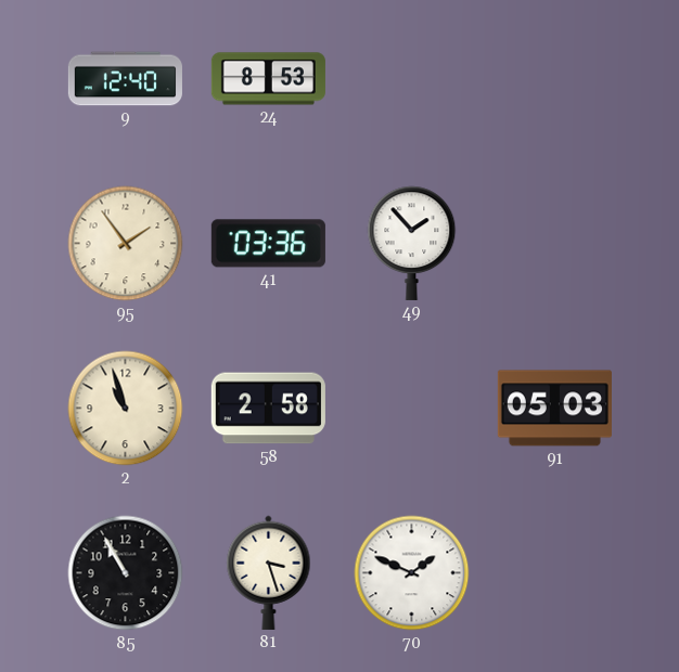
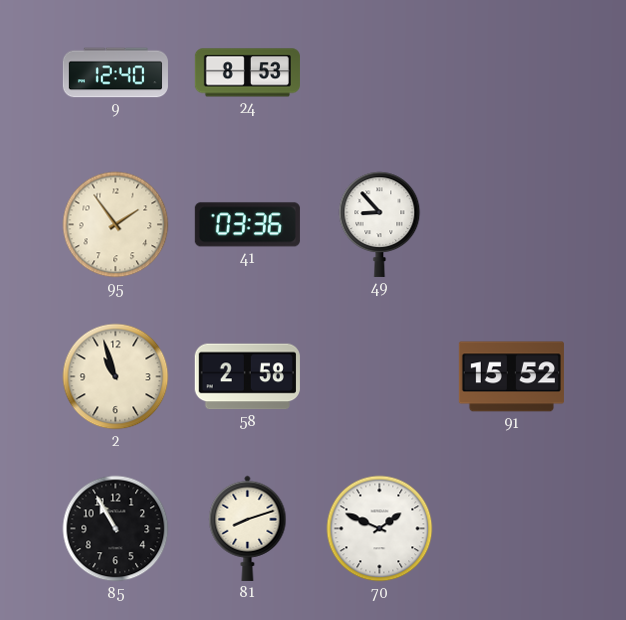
49: 1:53 -> 8:53 (380, 224)
91: 05:03 -> 15:52 (511, 377)
81: 3:27 -> 8:12 (248, 528)
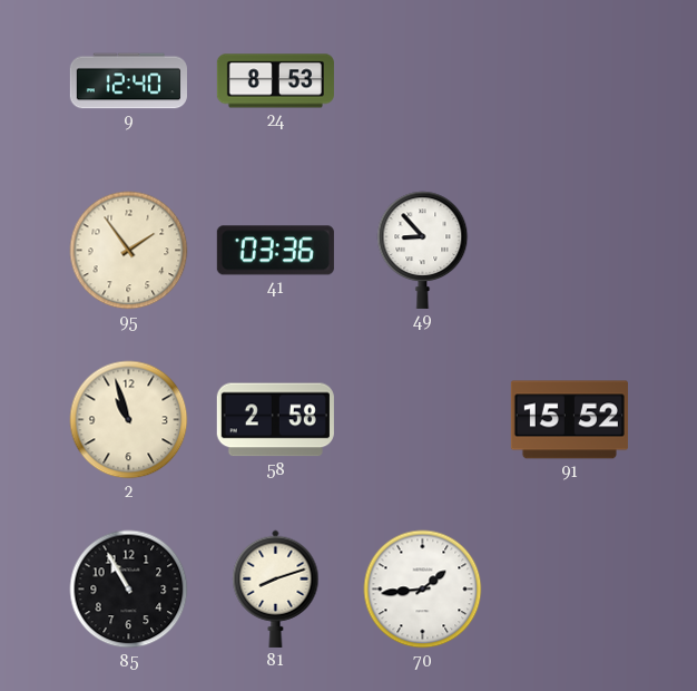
70: 1:49 -> 1:44 (423, 590)
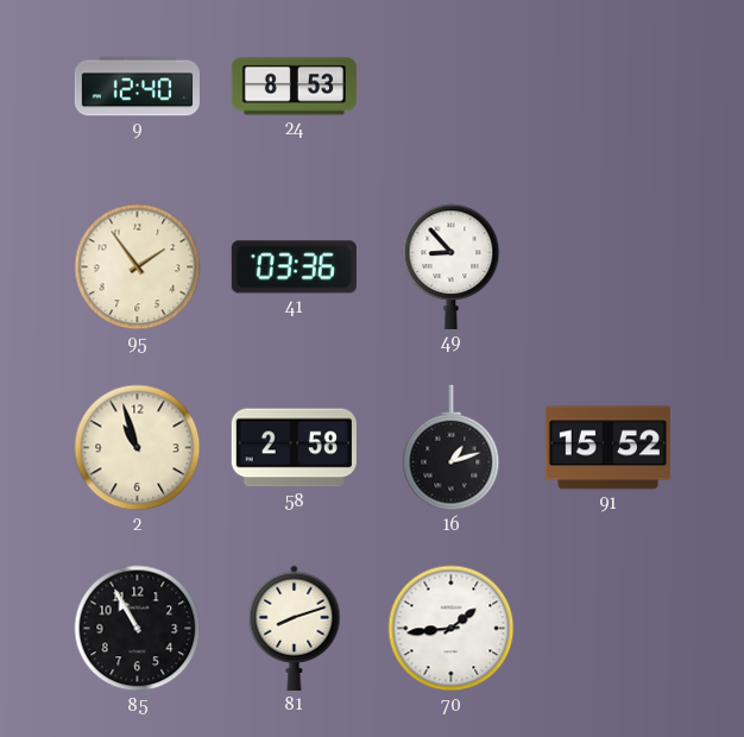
16: none -> 1:12 (452, 448)
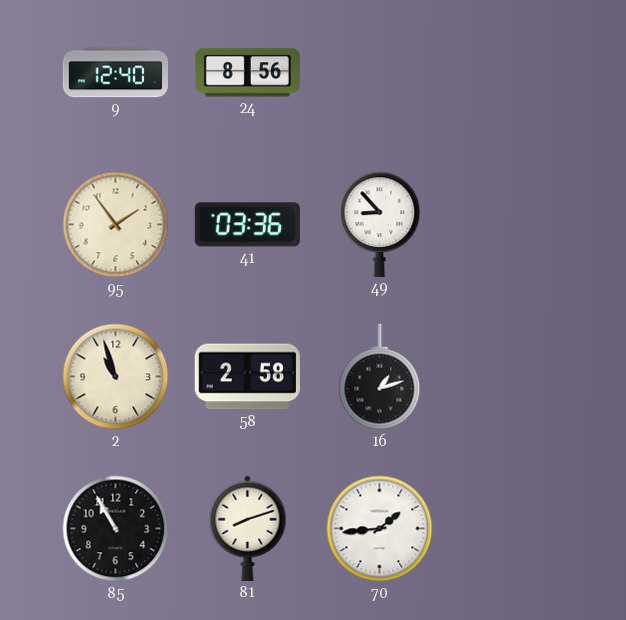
24: 8:53 -> 8:56 (247, 73)
91: 15:52 -> none (607, 448)
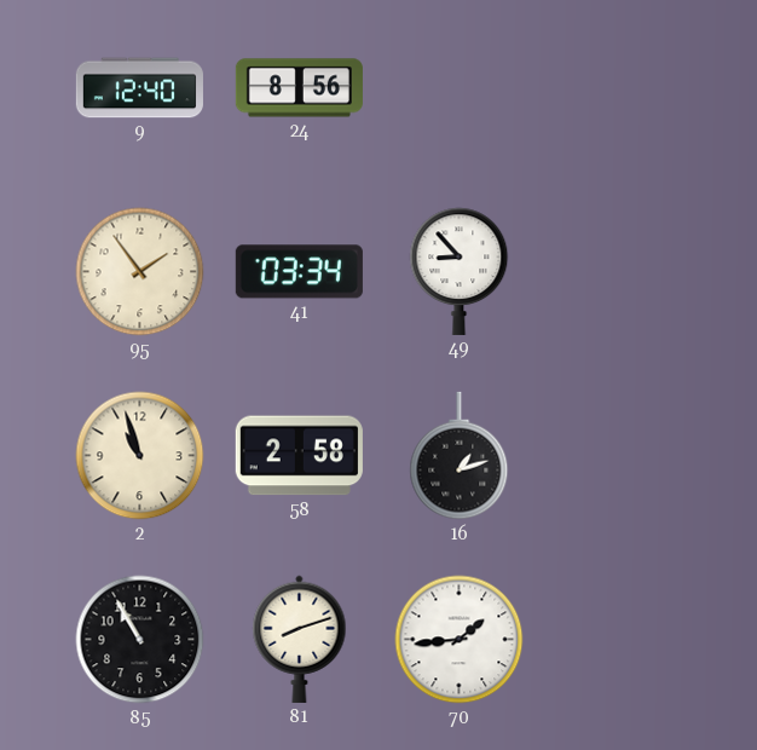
41: 03:36 -> 03:34 (299, 272)
